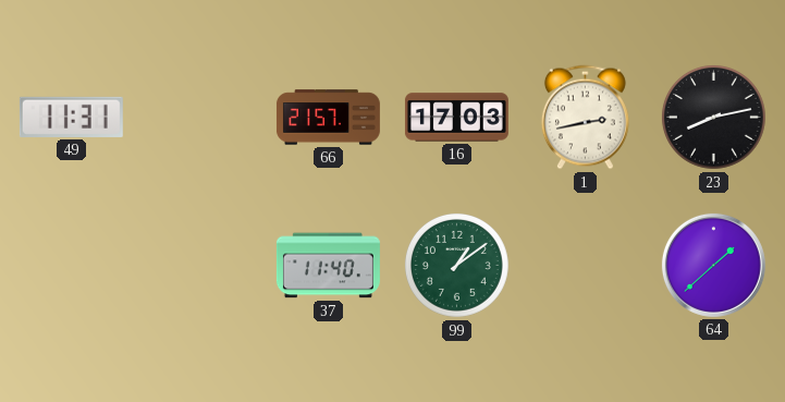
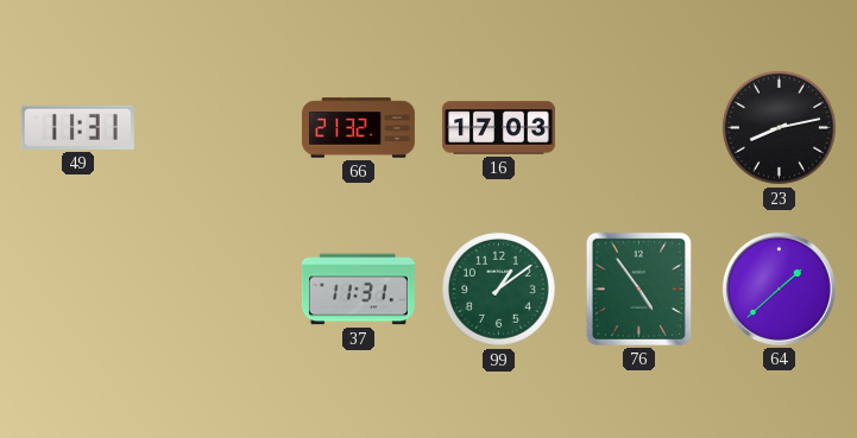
66: 21:57 -> 21:32 (358, 128)
1: 2:43 -> none (585, 118)
37: 11:40 -> 11:31 (358, 290)
76: none -> 4:54 (638, 288)
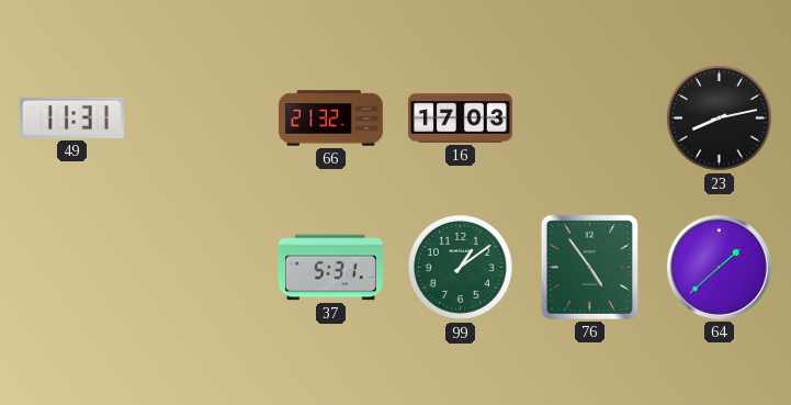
37: 11:31 -> 5:31 (330, 268)
